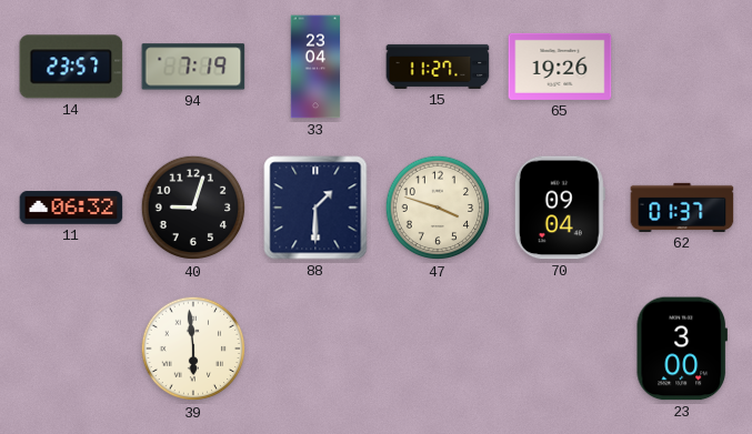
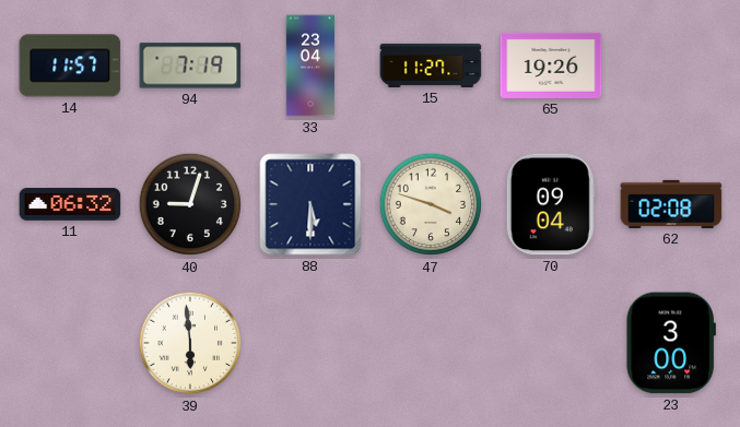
14: 23:57 -> 11:57 (70, 66)
88: 1:30 -> 5:30 (310, 204)
62: 01:37 -> 02:08 (671, 204)
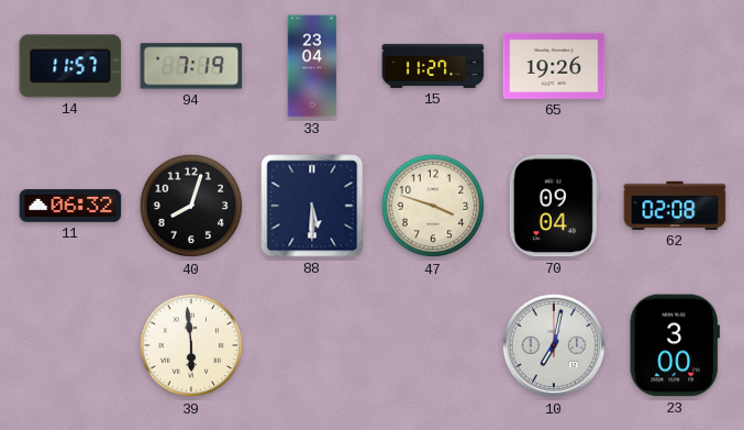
40: 9:03 -> 8:03 (191, 206)
10: none -> 7:02 (554, 345)
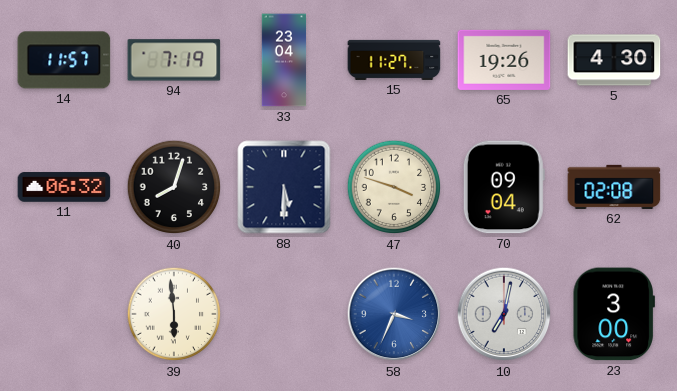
5: none -> 4:30 (614, 60)
58: none -> 3:34 (394, 314)
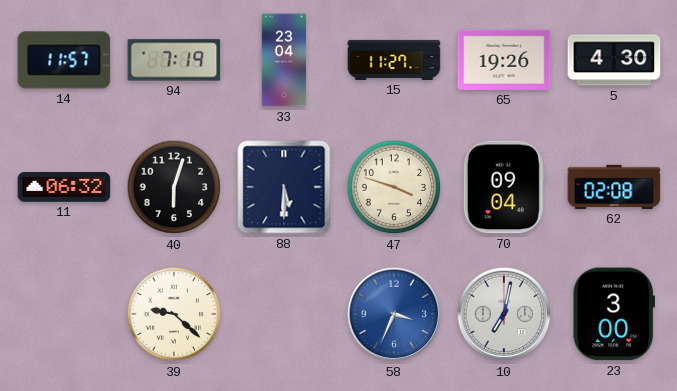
40: 8:03 -> 6:03 (174, 187)
39: 5:59 -> 9:22 (174, 314)
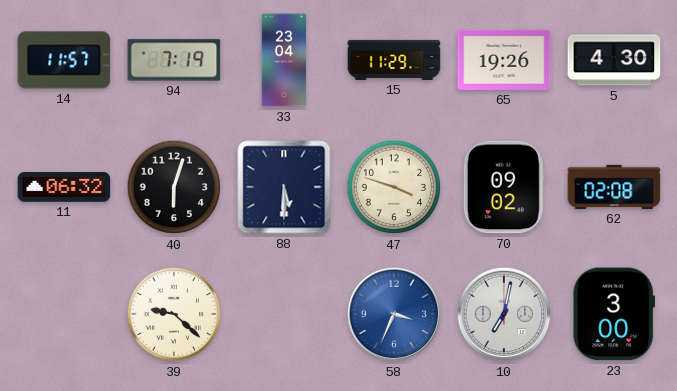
15: 11:27 -> 11:29 (394, 60)
70: 09:04 -> 09:02 (504, 187)
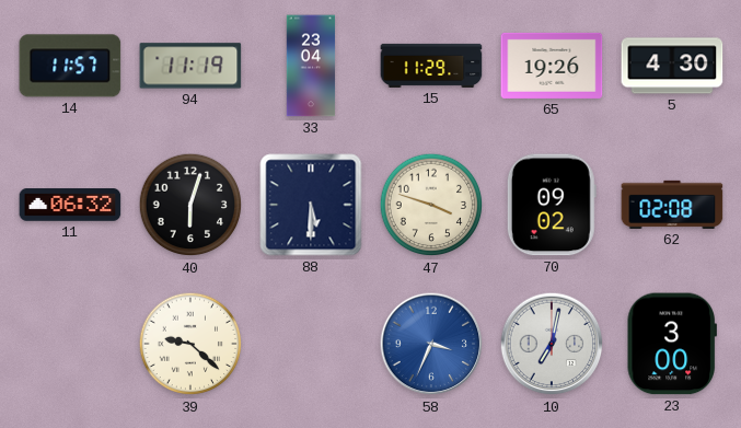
94: 7:19 -> 11:19 (190, 66)
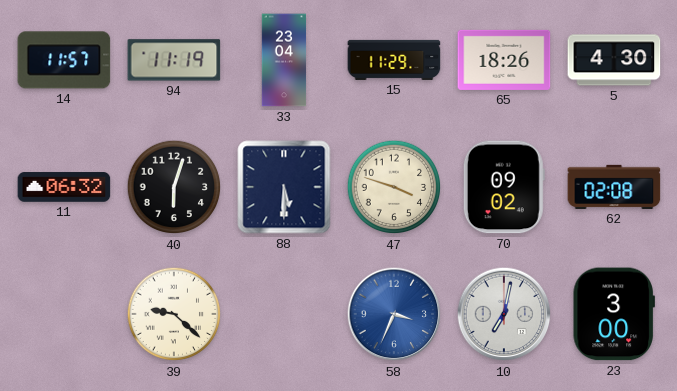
65: 19:26 -> 18:26 (504, 60)
